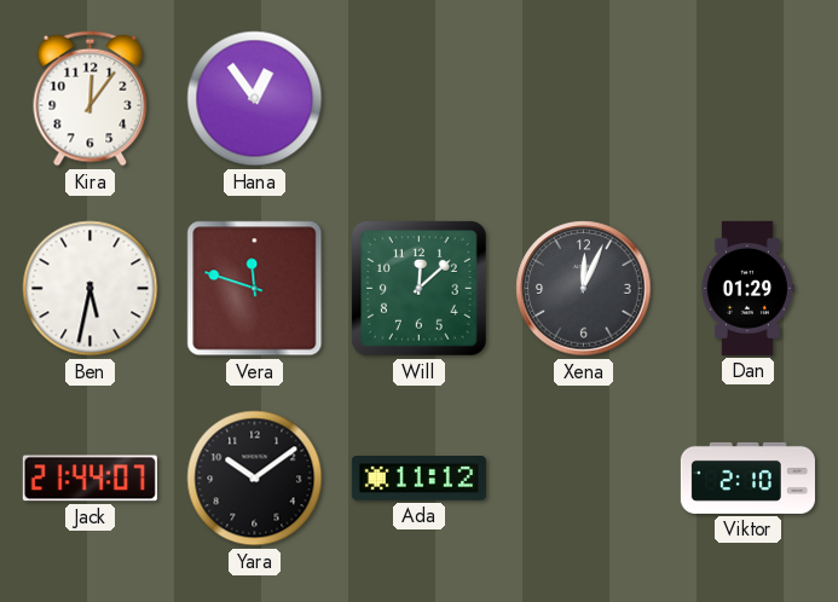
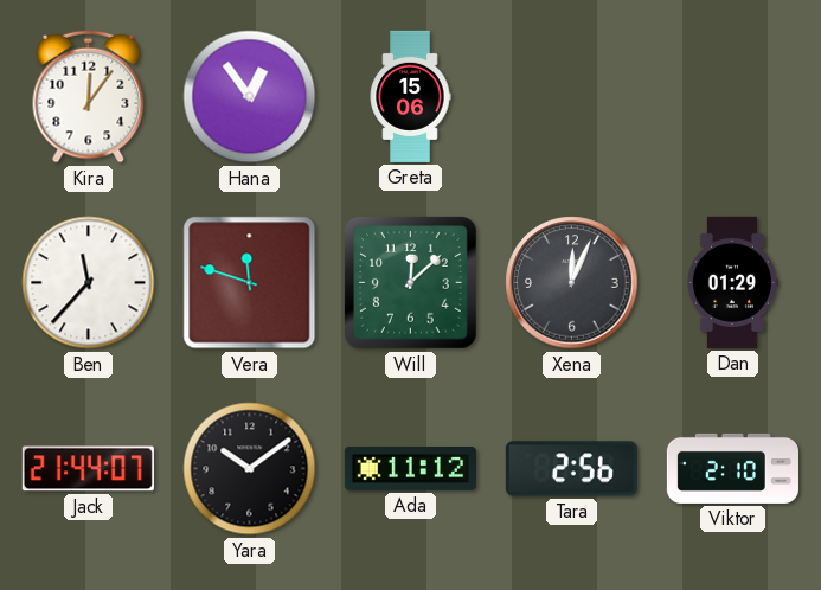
Greta: none -> 15:06 (410, 96)
Ben: 5:32 -> 11:37 (89, 283)
Tara: none -> 2:56 (571, 469)
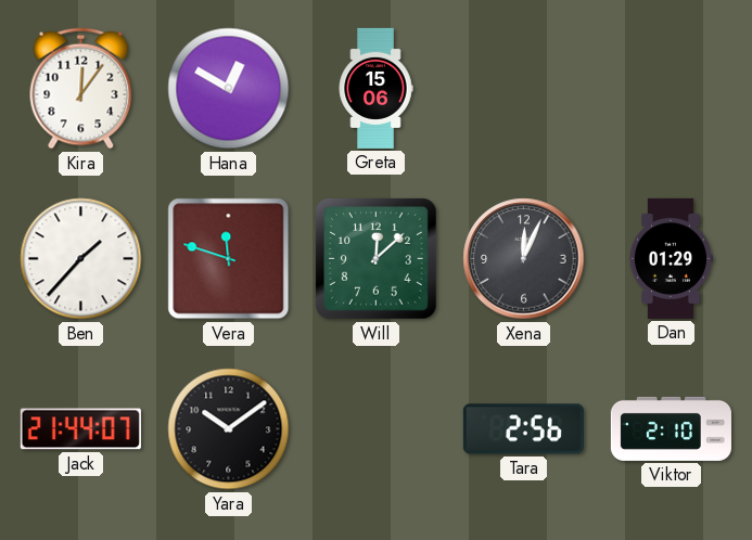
Hana: 12:54 -> 12:50 (229, 89)
Ben: 11:37 -> 1:37 (81, 259)
Ada: 11:12 -> none (410, 469)
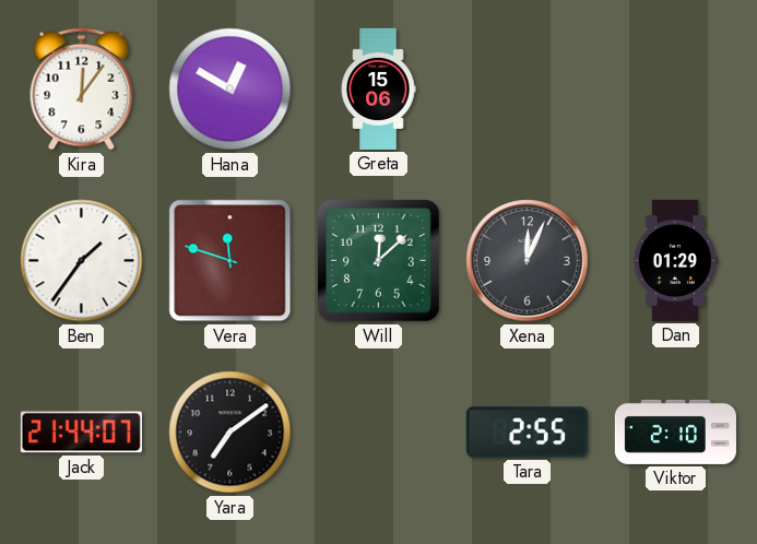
Ben: 1:37 -> 1:36 (82, 261)
Yara: 10:09 -> 7:09 (230, 433)
Tara: 2:56 -> 2:55 (527, 433)
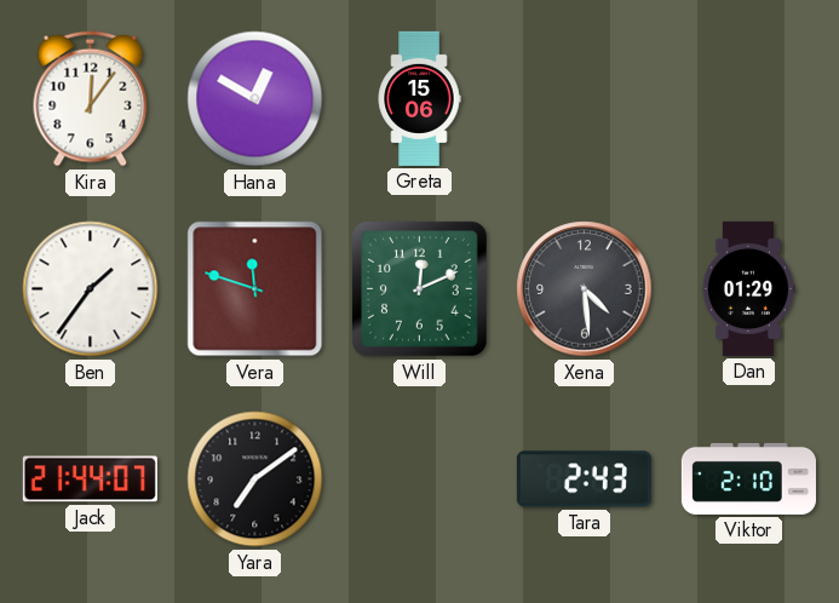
Will: 12:08 -> 12:11 (420, 289)
Xena: 12:04 -> 4:29 (585, 289)
Tara: 2:55 -> 2:43 (584, 479)
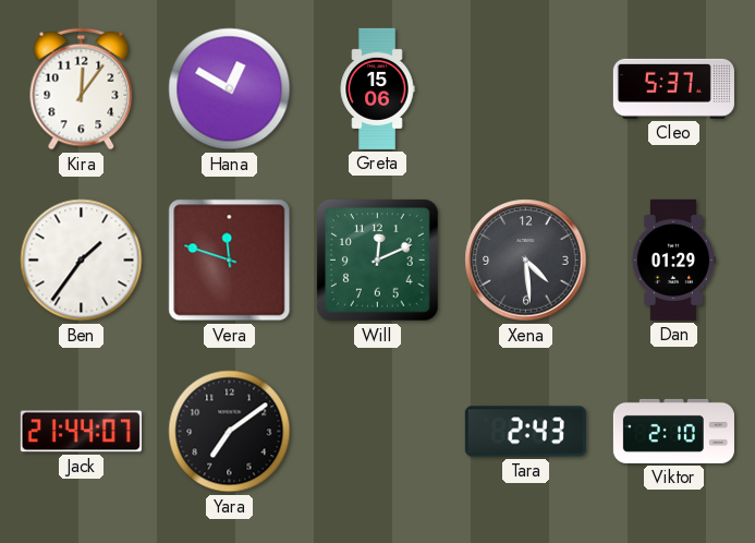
Cleo: none -> 5:37 (673, 88)
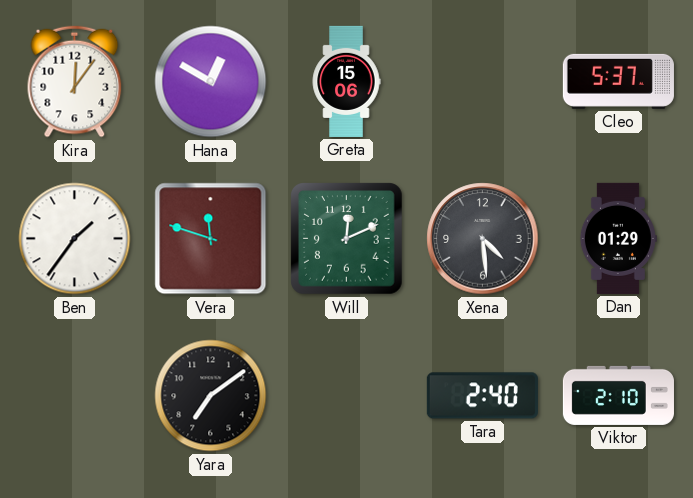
Jack: 21:44 -> none (81, 432)
Tara: 2:43 -> 2:40 (482, 396)
